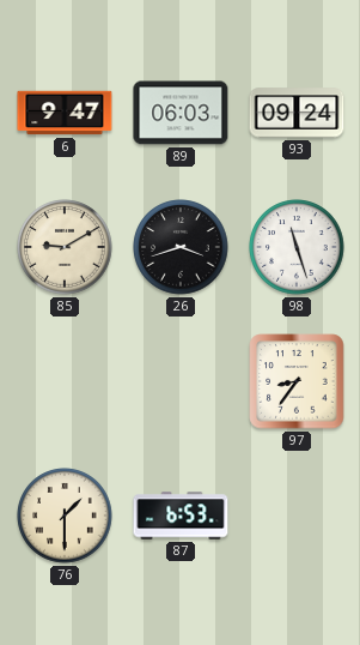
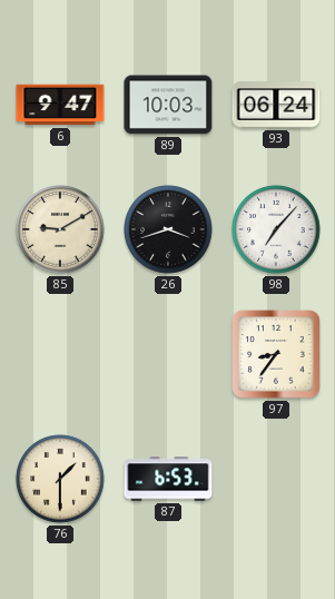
89: 06:03 -> 10:03 (168, 105)
93: 09:24 -> 06:24 (276, 105)
98: 11:27 -> 7:07 (276, 229)
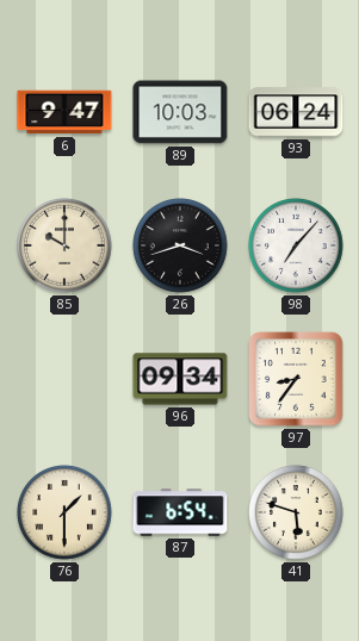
85: 9:10 -> 10:00 (64, 245)
96: none -> 09:34 (180, 379)
87: 6:53 -> 6:54 (180, 512)
41: none -> 5:48 (296, 512)
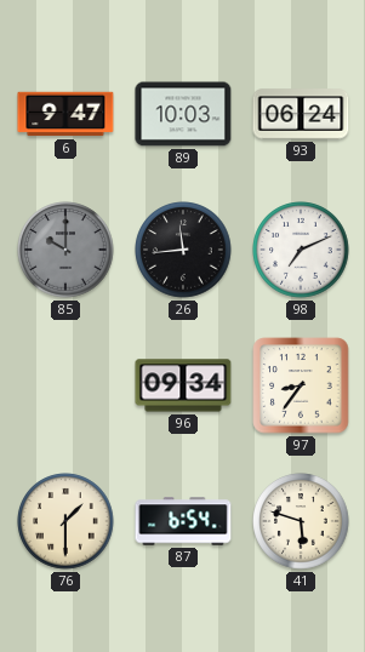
85 dial: cream -> grey (65, 250)
26: 3:42 -> 11:44 (183, 250)
98: 7:07 -> 7:11 (301, 250)
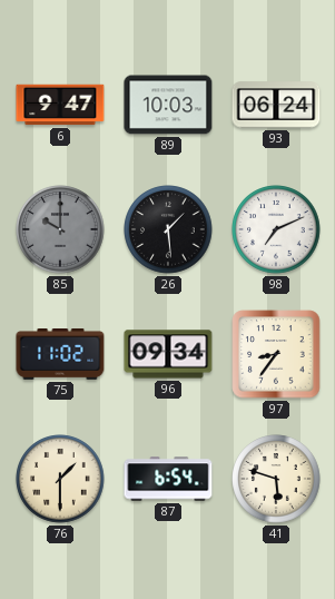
26: 11:44 -> 1:29 (168, 229)
75: none -> 11:02 (60, 355)
